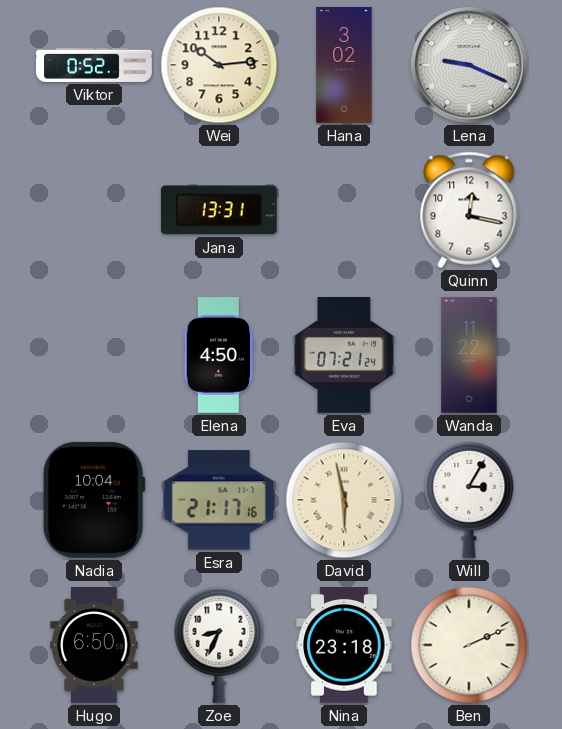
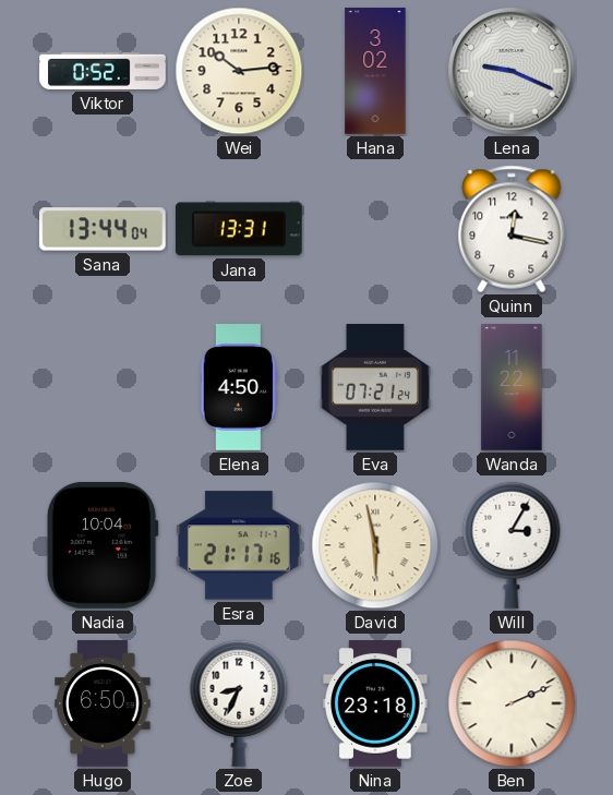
Sana: none -> 13:44 (103, 229)
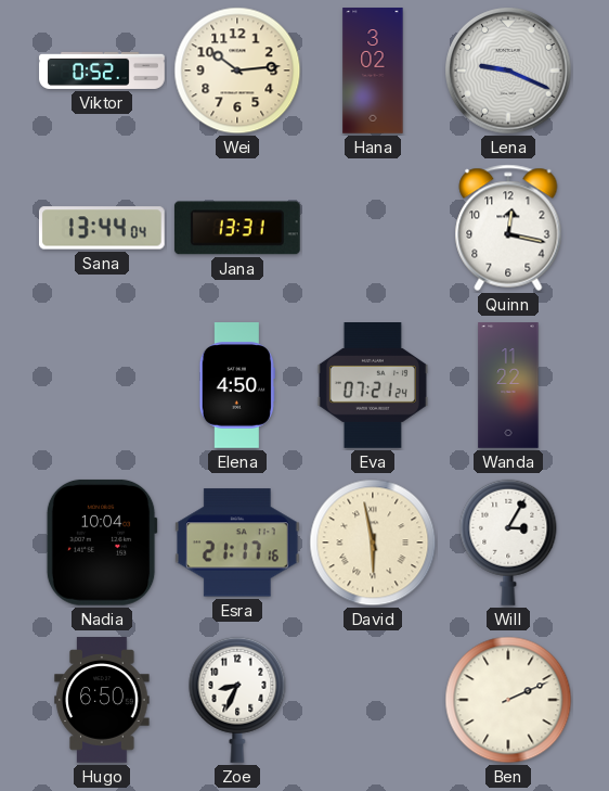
Nina: 23:18 -> none (375, 704)
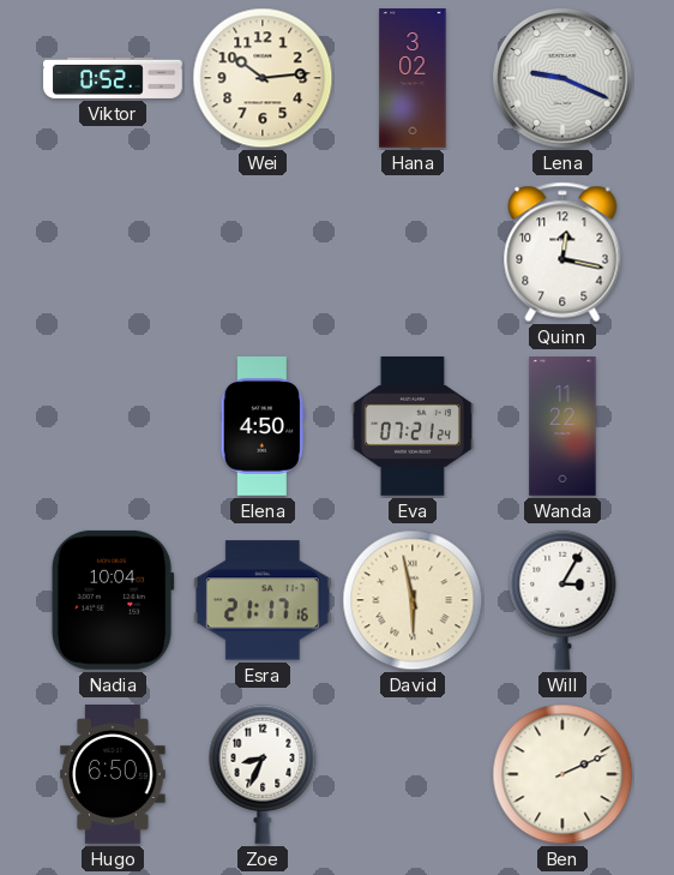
Sana: 13:44 -> none (102, 228)
Jana: 13:31 -> none (237, 228)
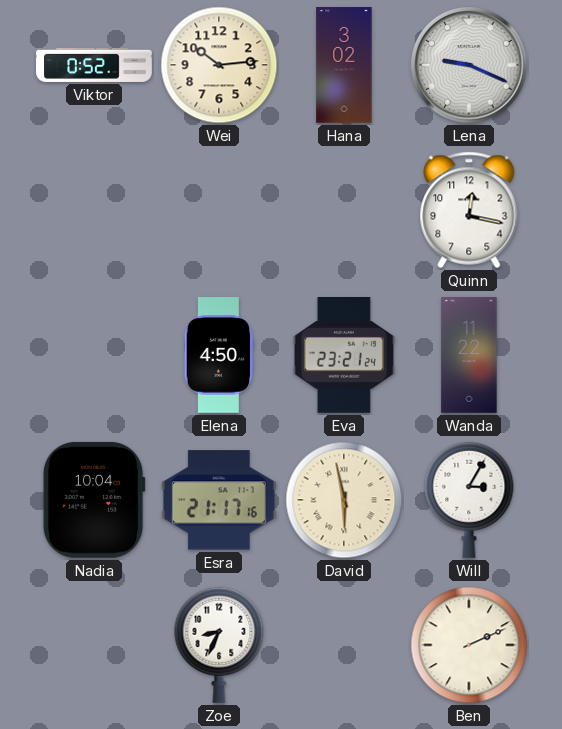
Eva: 07:21 -> 23:21 (344, 356)
Hugo: 6:50 -> none (113, 775)
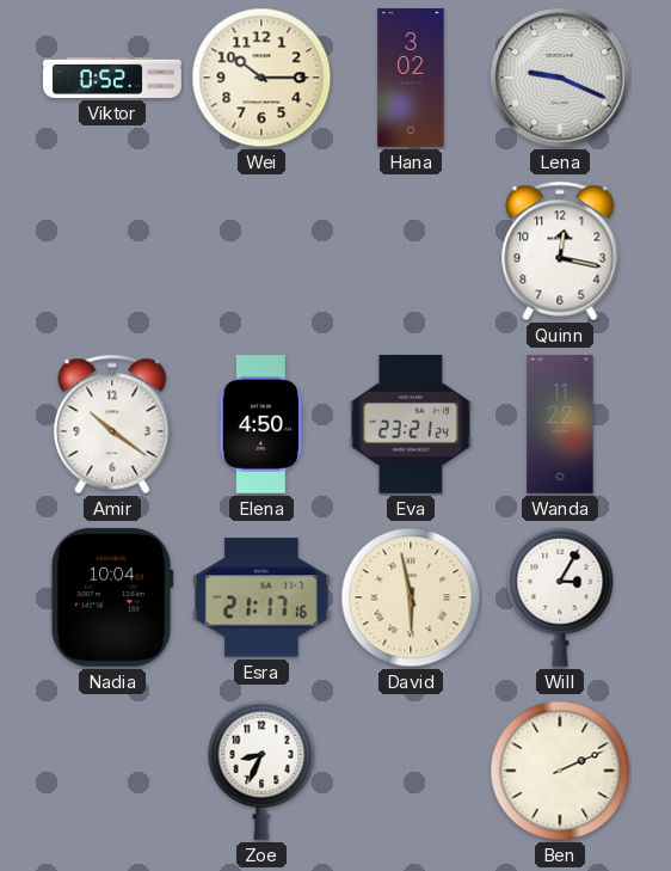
Wei: 10:14 -> 10:15 (261, 78)
Amir: none -> 10:21 (112, 424)
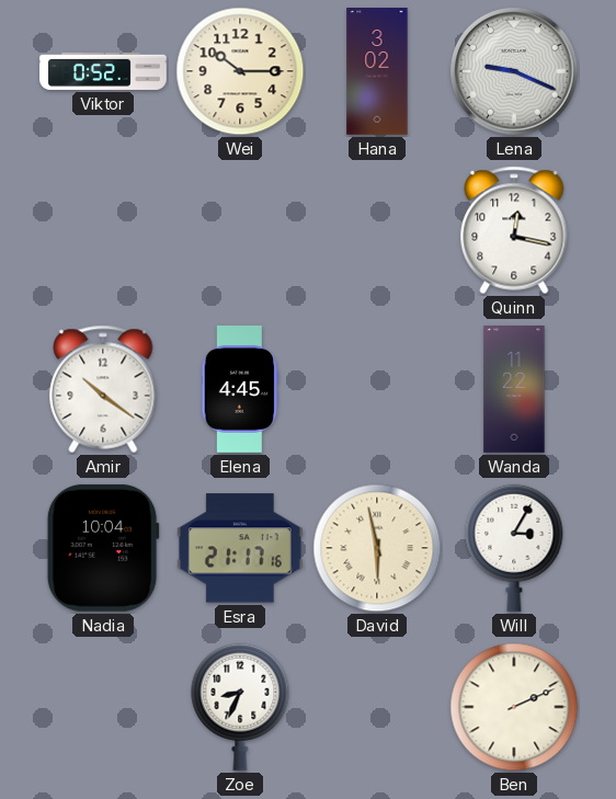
Elena: 4:50 -> 4:45 (240, 390)
Eva: 23:21 -> none (411, 425)
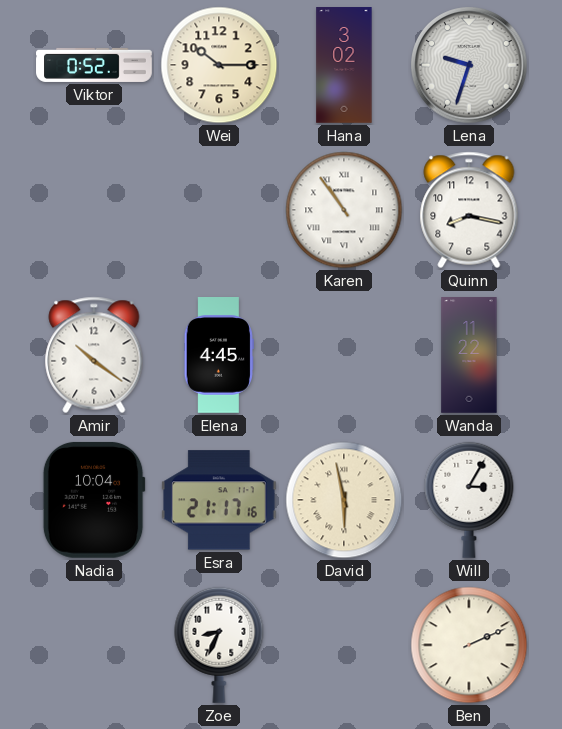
Lena: 9:19 -> 9:33 (469, 65)
Karen: none -> 10:54 (344, 210)
Quinn: 12:17 -> 8:17 (469, 210)
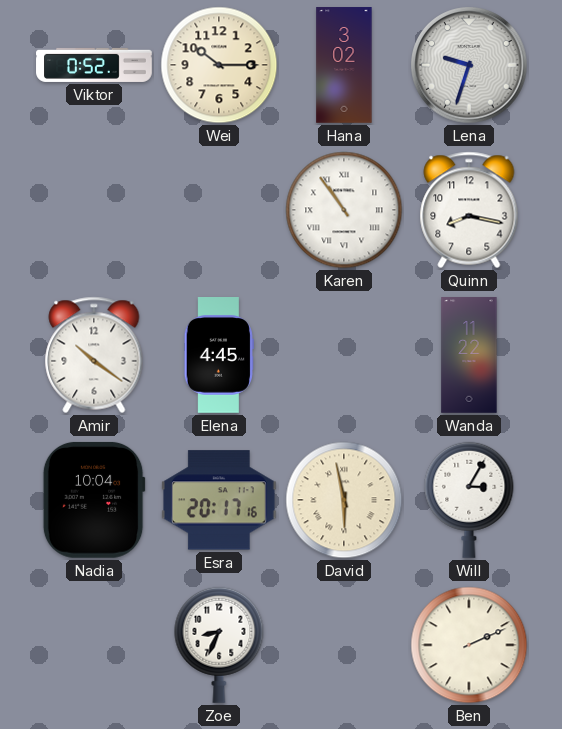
Esra: 21:17 -> 20:17 (219, 500)
